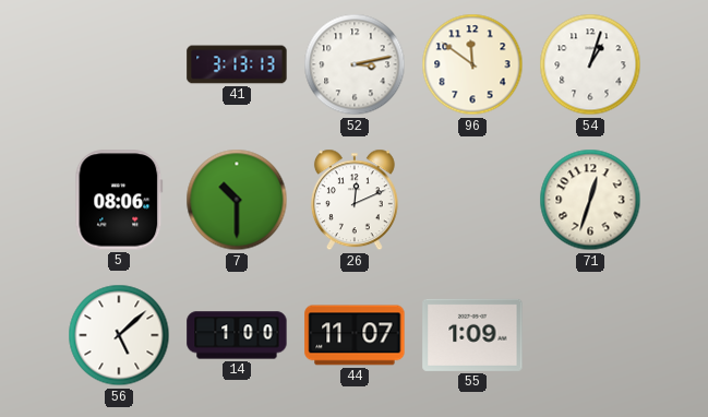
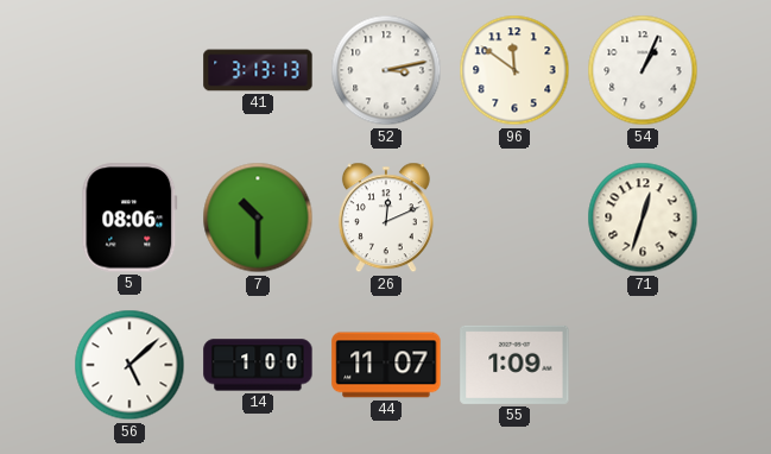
54: 1:03 -> 1:04 (643, 70)
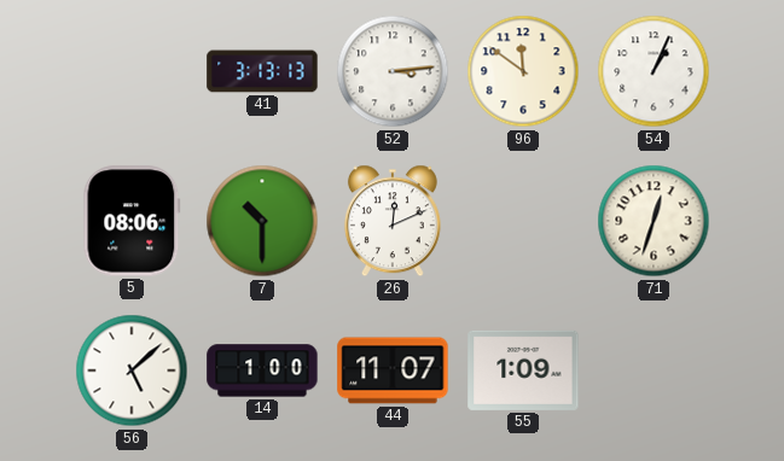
52: 3:13 -> 3:14 (393, 71)
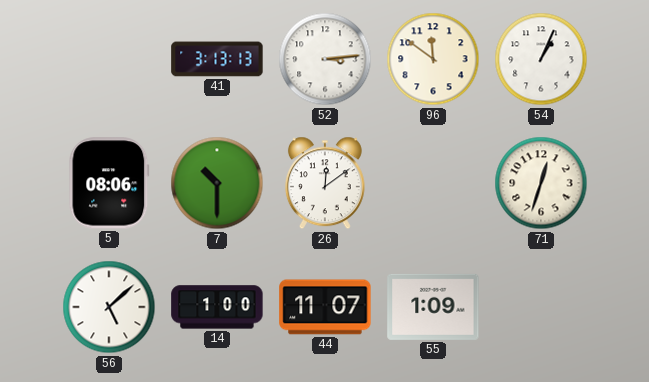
26: 12:11 -> 12:09 (325, 183)
